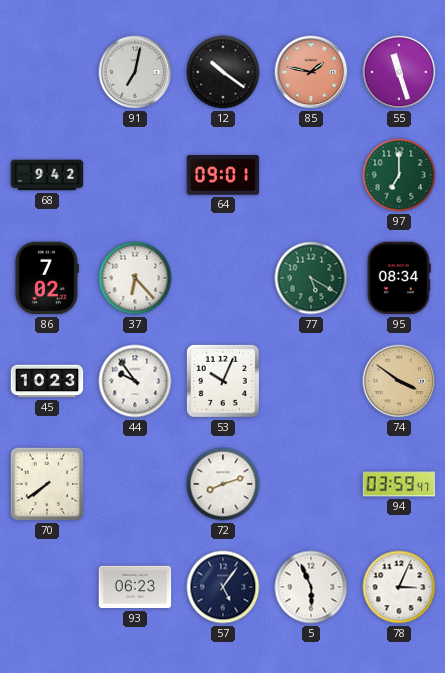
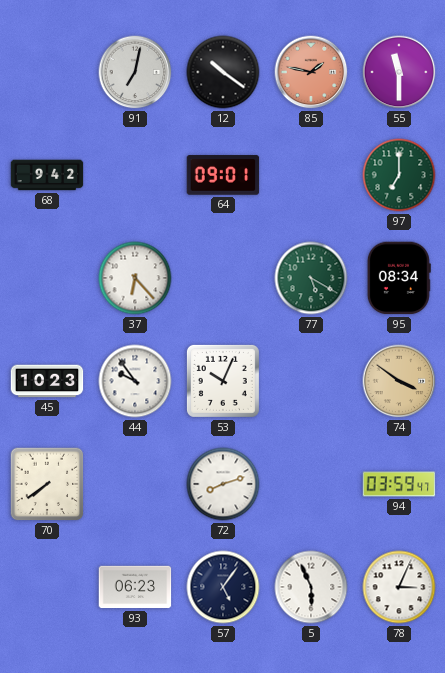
55: 11:27 -> 11:30 (399, 72)
86: 7:02 -> none (47, 278)
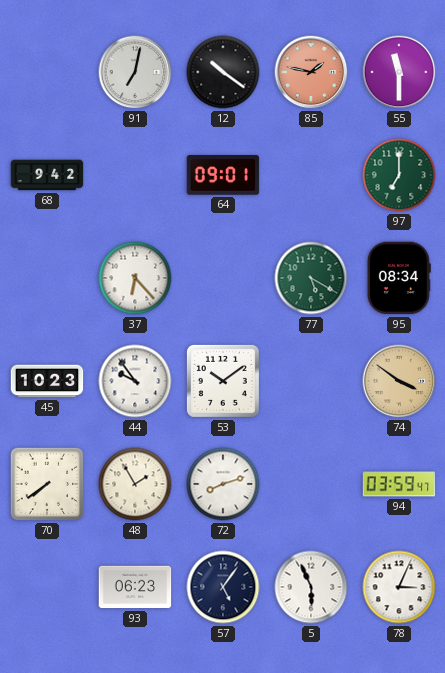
53: 10:04 -> 10:09 (223, 381)
48: none -> 1:55 (135, 484)
